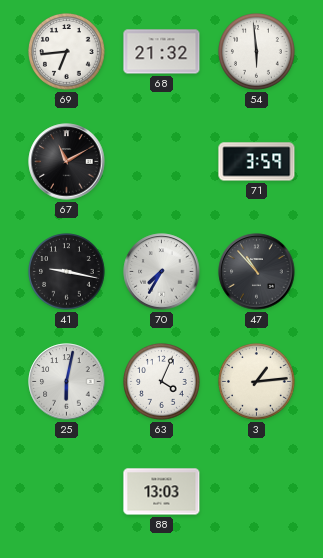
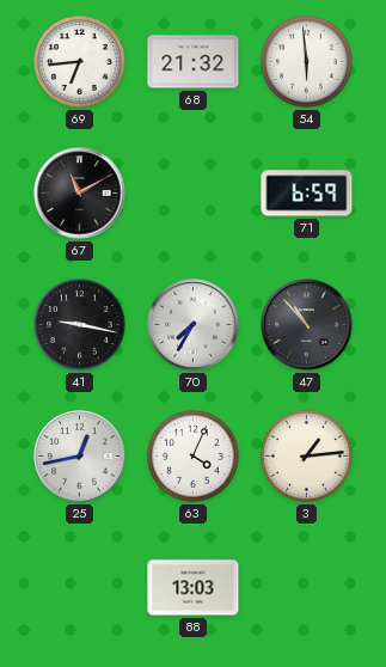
71: 3:59 -> 6:59 (307, 194)
25: 6:02 -> 12:43 (80, 457)
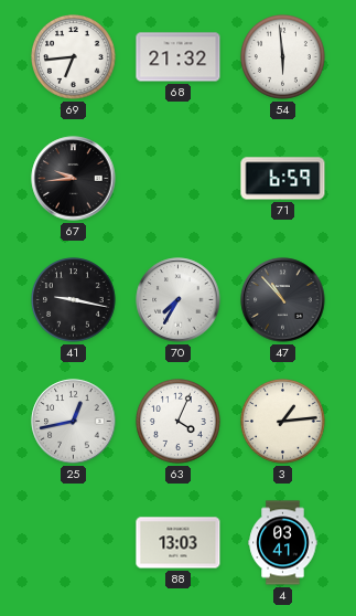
67: 11:10 -> 9:44 (74, 179)
4: none -> 03:41 (283, 543)
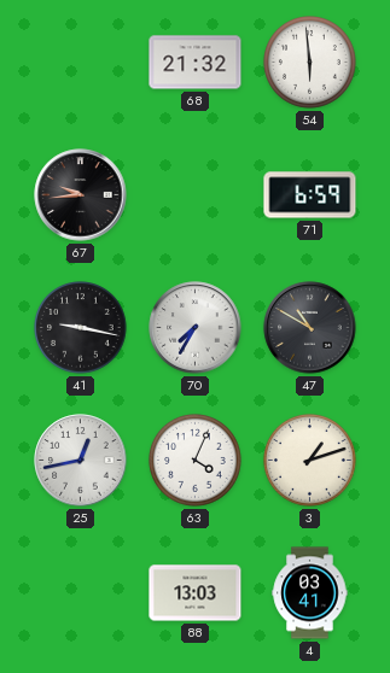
69: 6:44 -> none (74, 57)
47: 10:53 -> 10:50 (310, 328)
3: 1:14 -> 1:12 (310, 461)
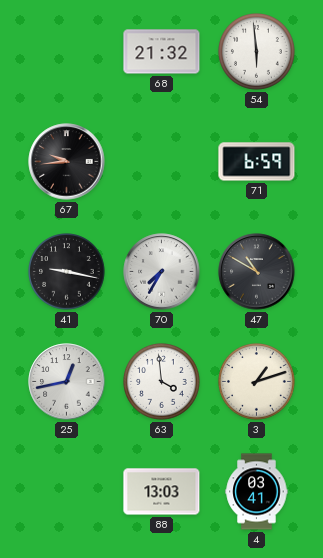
63: 4:04 -> 3:59 (162, 382)
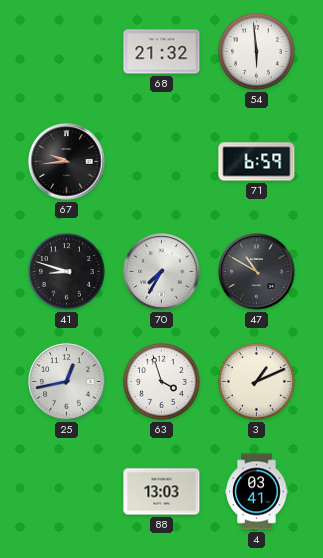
41: 9:17 -> 8:48 (67, 272)
63: 3:59 -> 3:57 (162, 382)
3: 1:12 -> 1:11 (257, 382)
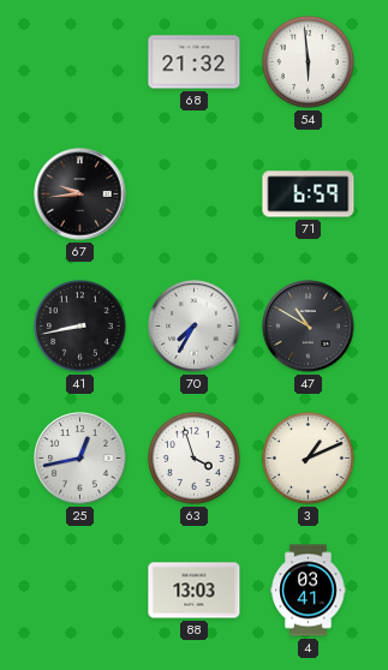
41: 8:48 -> 8:43 (80, 327)
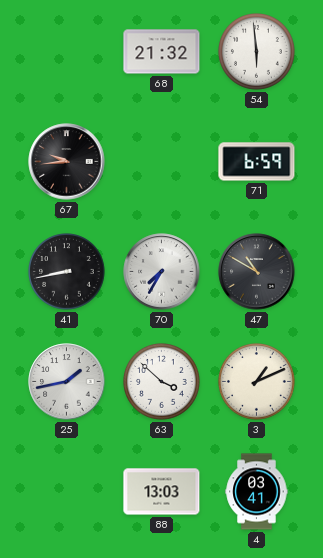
25: 12:43 -> 1:43 (67, 382)
63: 3:57 -> 3:52 (162, 382)
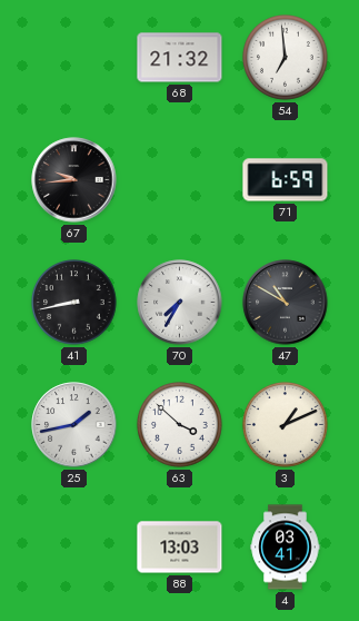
54: 5:59 -> 6:59 (286, 58)
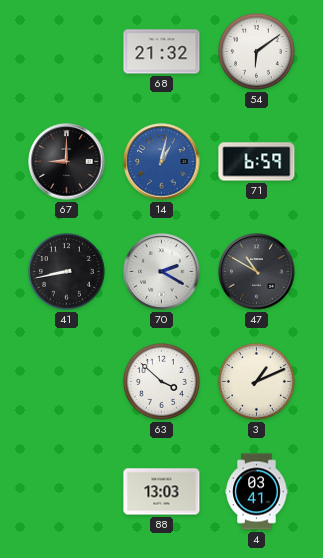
54: 6:59 -> 6:09 (257, 52)
67: 9:44 -> 9:00 (67, 162)
14: none -> 1:02 (162, 162)
70: 7:35 -> 2:20 (162, 272)
25: 1:43 -> none (74, 425)
